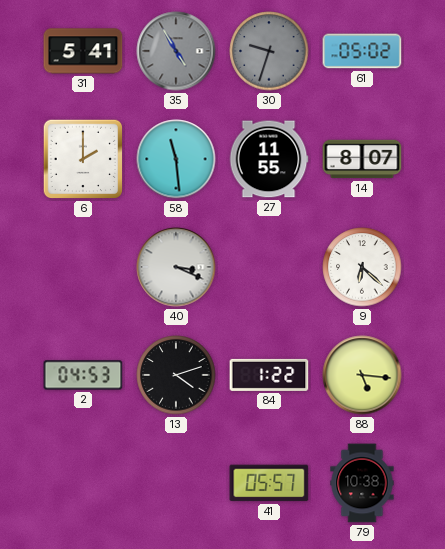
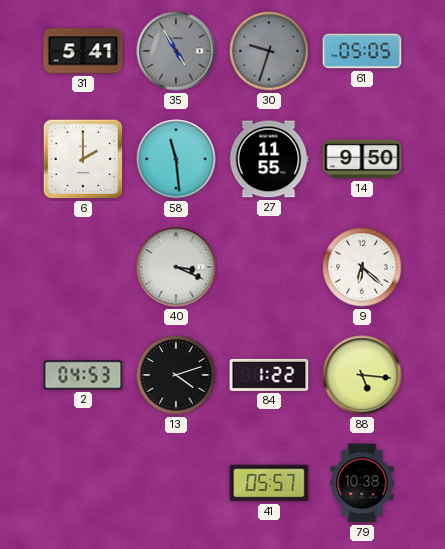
61: 05:02 -> 05:05 (362, 51)
14: 8:07 -> 9:50 (362, 159)
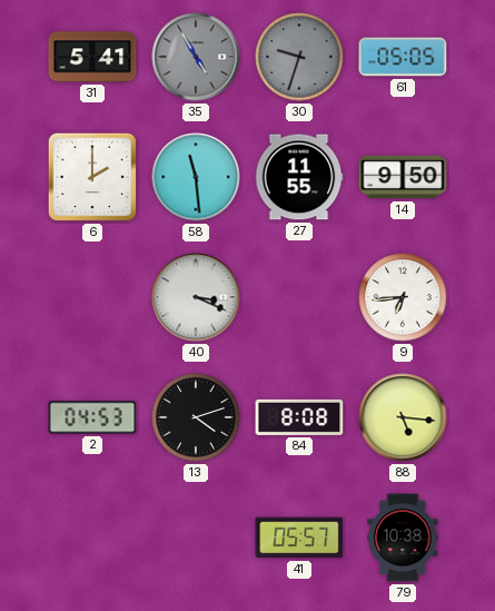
9: 6:22 -> 6:44 (403, 297)
84: 1:22 -> 8:08 (299, 417)
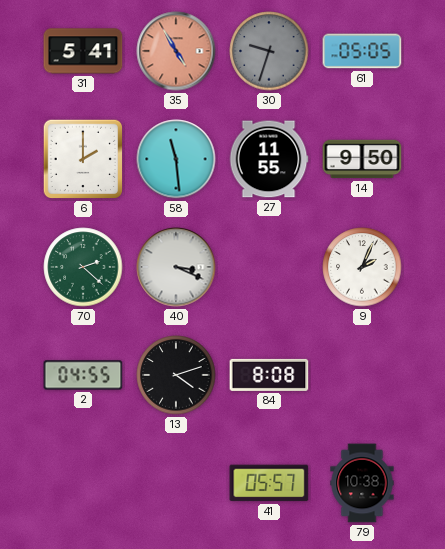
35 dial: grey -> salmon (176, 51)
70: none -> 2:22 (83, 267)
9: 6:44 -> 2:04 (362, 267)
2: 04:53 -> 04:55 (83, 375)
88: 5:16 -> none (403, 417)
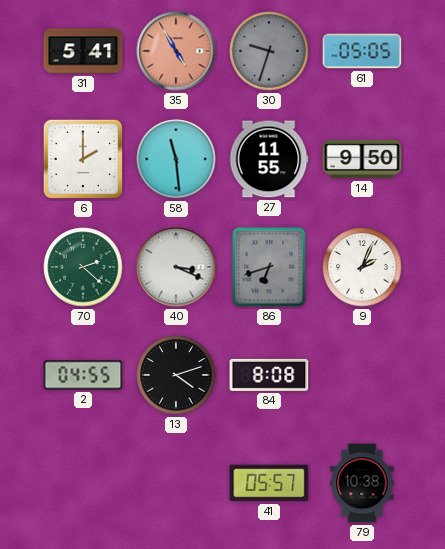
86: none -> 6:42 (269, 267)
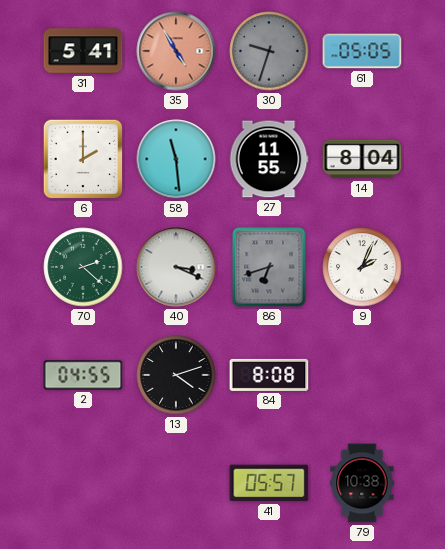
14: 9:50 -> 8:04 (362, 159)
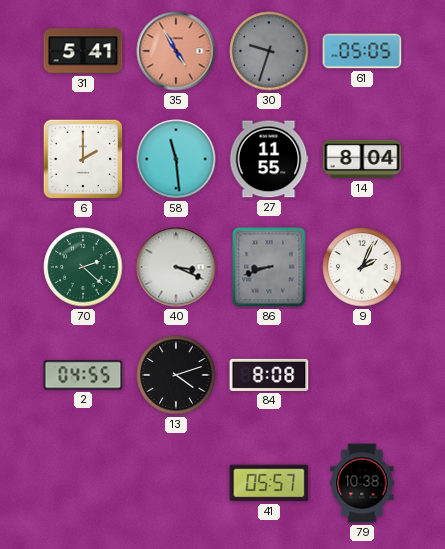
86: 6:42 -> 8:42 (269, 267)
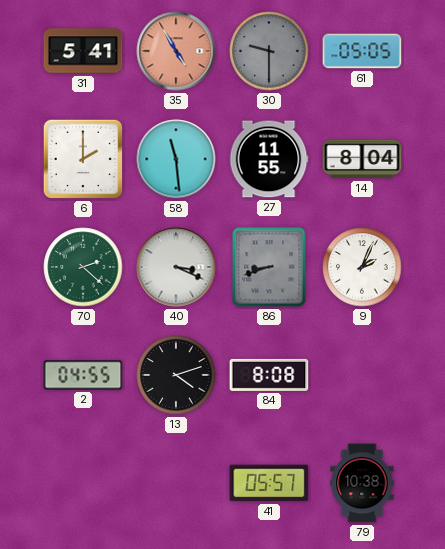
30: 9:33 -> 9:30 (269, 51)
